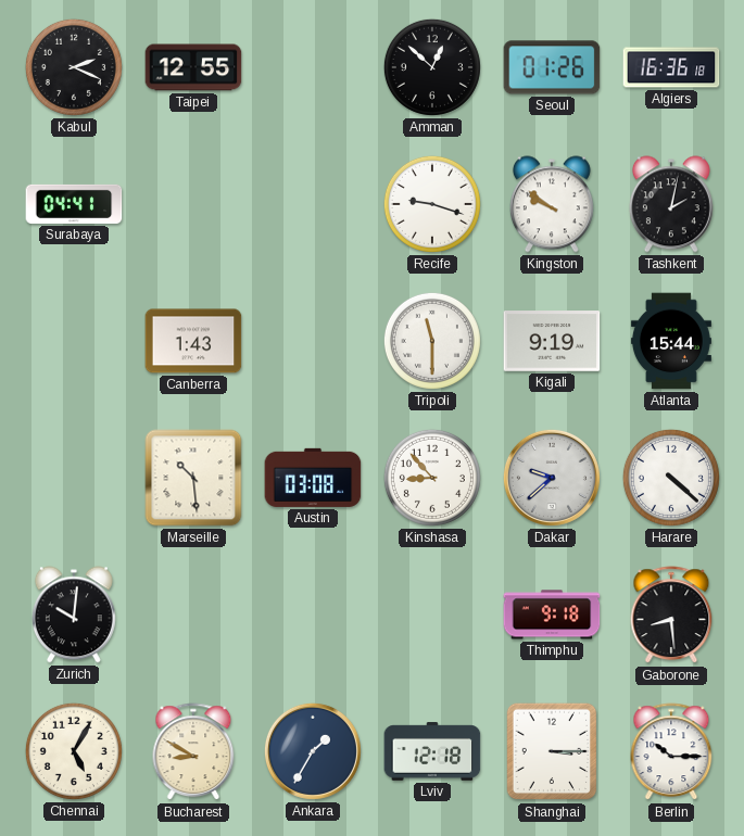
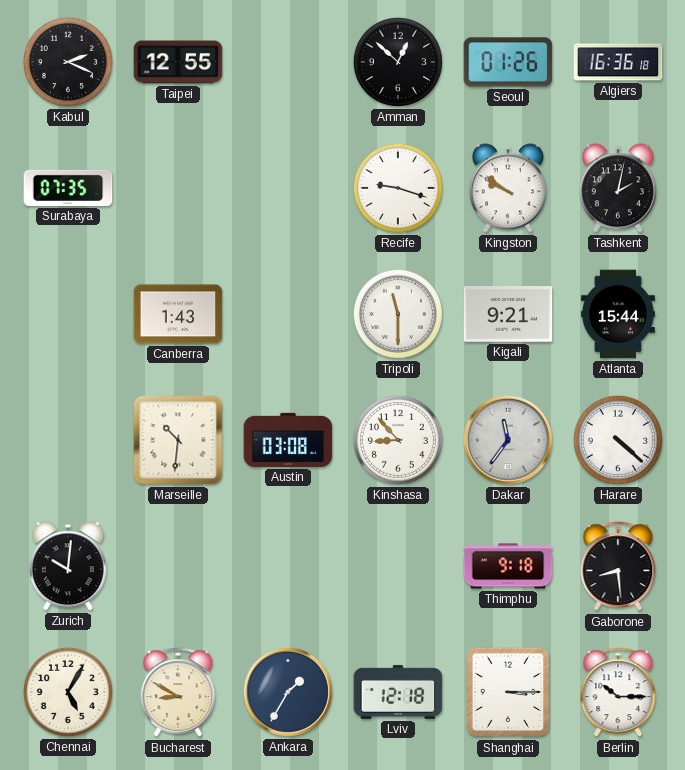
Surabaya: 04:41 -> 07:35 (68, 188)
Kigali: 9:19 -> 9:21 (508, 314)
Marseille: 10:29 -> 10:31 (178, 440)
Dakar: 9:38 -> 11:36 (508, 440)
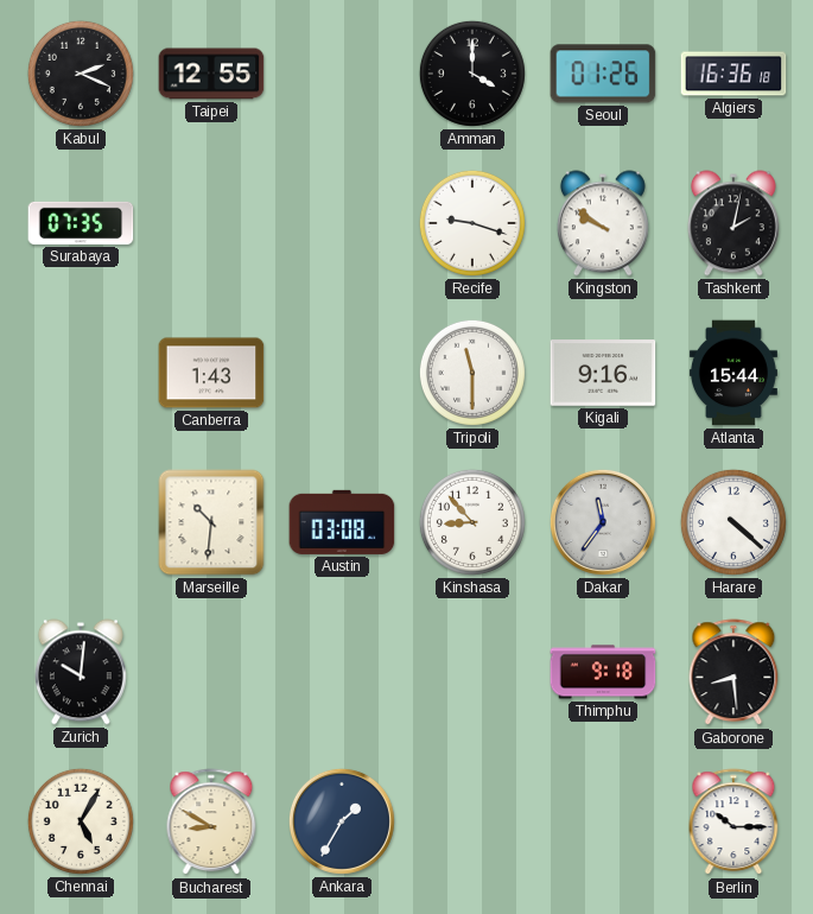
Amman: 12:52 -> 4:00 (472, 74)
Kigali: 9:21 -> 9:16 (603, 373)
Lviv: 12:18 -> none (398, 692)
Shanghai: 3:15 -> none (508, 692)
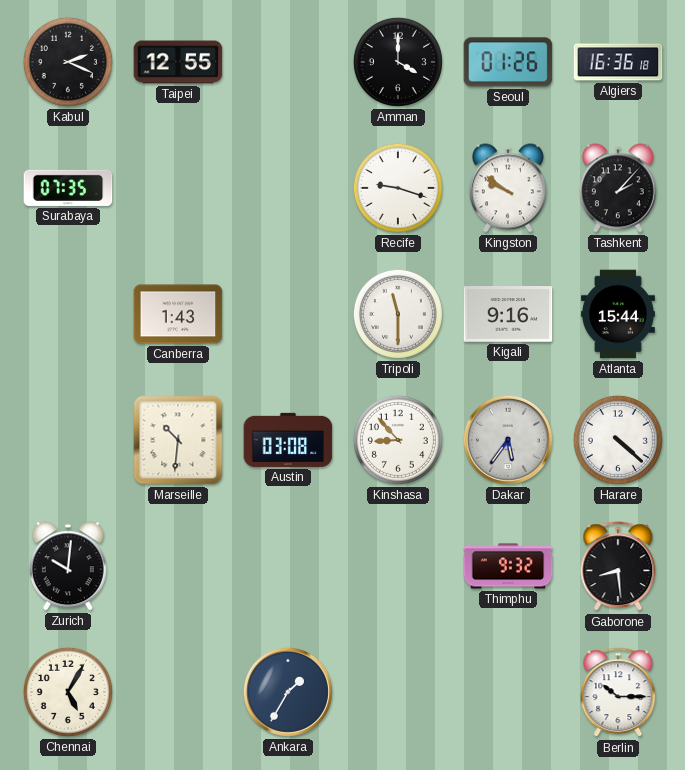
Tashkent: 2:02 -> 2:07 (618, 188)
Dakar: 11:36 -> 5:36 (508, 440)
Thimphu: 9:18 -> 9:32 (508, 566)
Bucharest: 8:50 -> none (211, 823)
